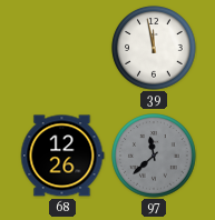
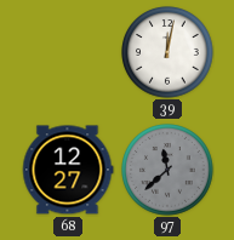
39: 11:58 -> 12:02 (167, 52)
68: 12:26 -> 12:27 (68, 170)
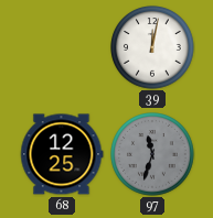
68: 12:27 -> 12:25 (62, 154)
97: 11:38 -> 11:33 (152, 154)
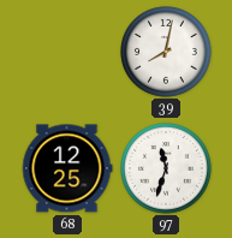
39: 12:02 -> 8:02 (166, 52)
97 dial: grey -> white (166, 168)
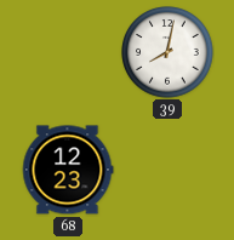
68: 12:25 -> 12:23 (68, 170)
97: 11:33 -> none (166, 168)
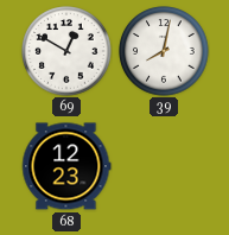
69: none -> 12:50 (66, 51)
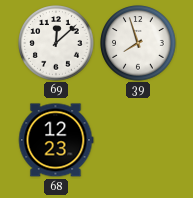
69: 12:50 -> 12:08 (56, 43)
39: 8:02 -> 7:57 (138, 43)
